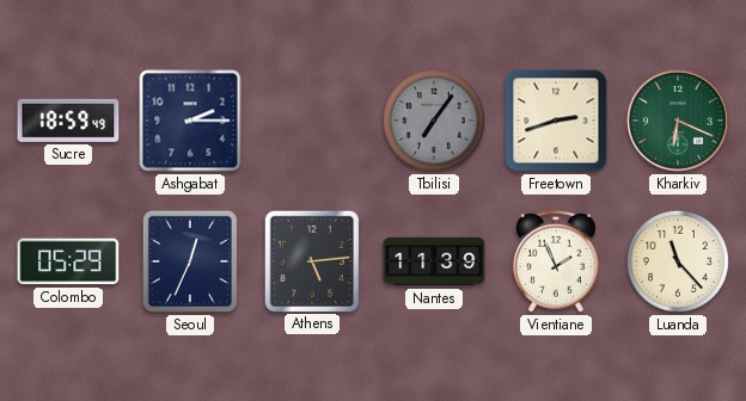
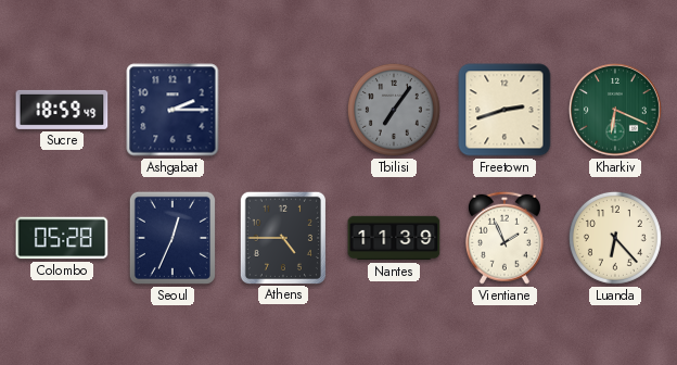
Colombo: 05:29 -> 05:28 (62, 238)
Athens: 5:14 -> 4:45 (283, 237)
Luanda: 11:23 -> 6:23 (615, 238)
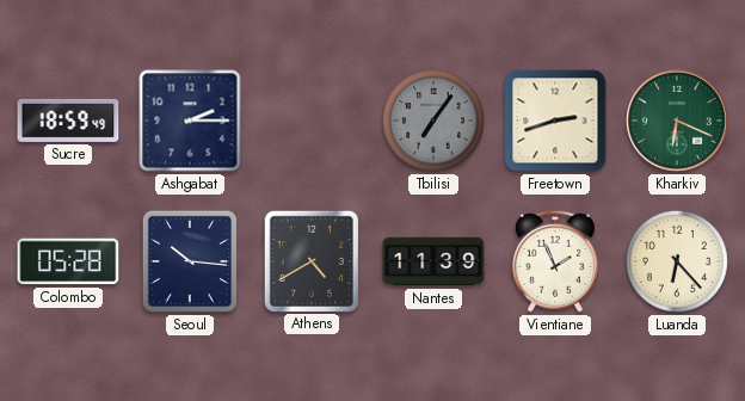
Seoul: 12:34 -> 10:16 (190, 261)
Athens: 4:45 -> 4:40 (312, 260)
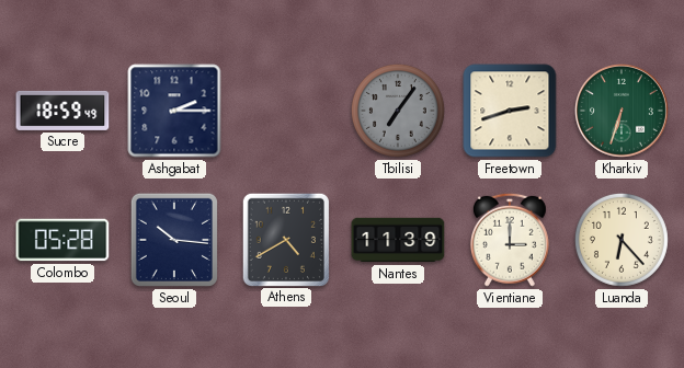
Kharkiv: 6:19 -> 6:33 (623, 112)
Vientiane: 1:56 -> 3:00 (510, 240)
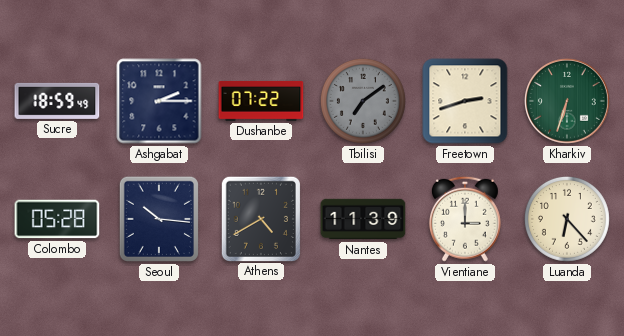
Dushanbe: none -> 07:22 (261, 101)
Tbilisi: 7:06 -> 7:09 (363, 101)
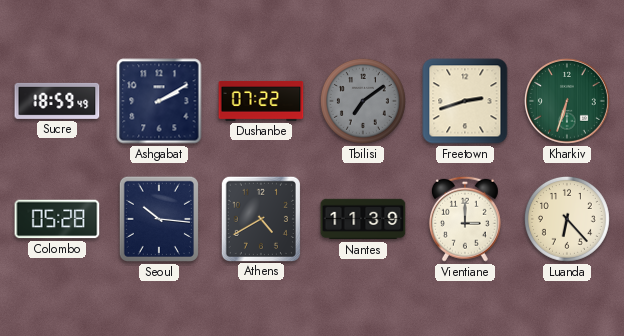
Ashgabat: 2:15 -> 2:10 (159, 101)
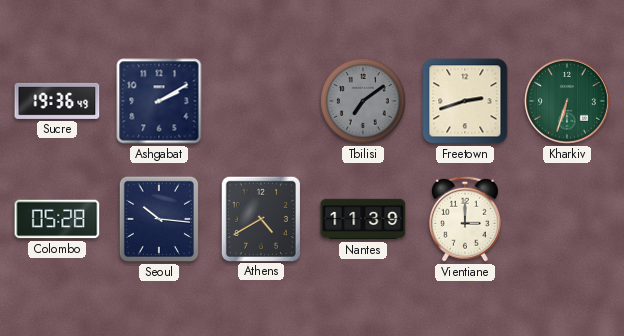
Sucre: 18:59 -> 19:36 (57, 101)
Dushanbe: 07:22 -> none (261, 101)
Luanda: 6:23 -> none (567, 219)
